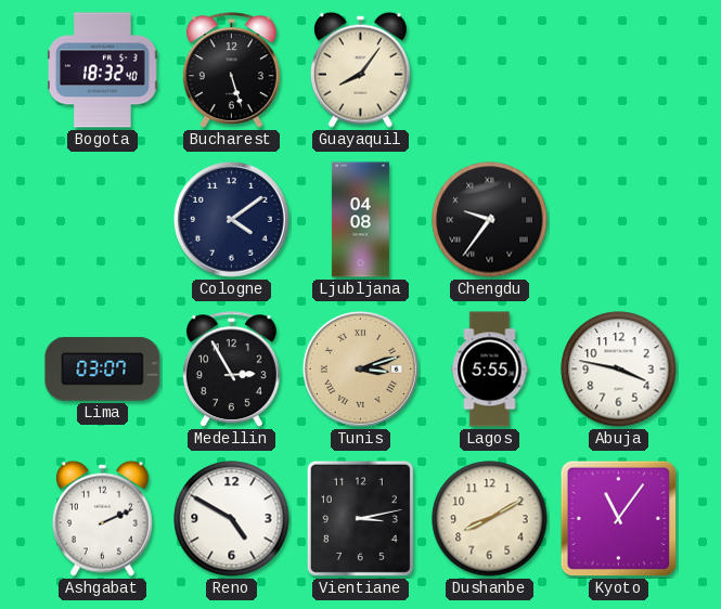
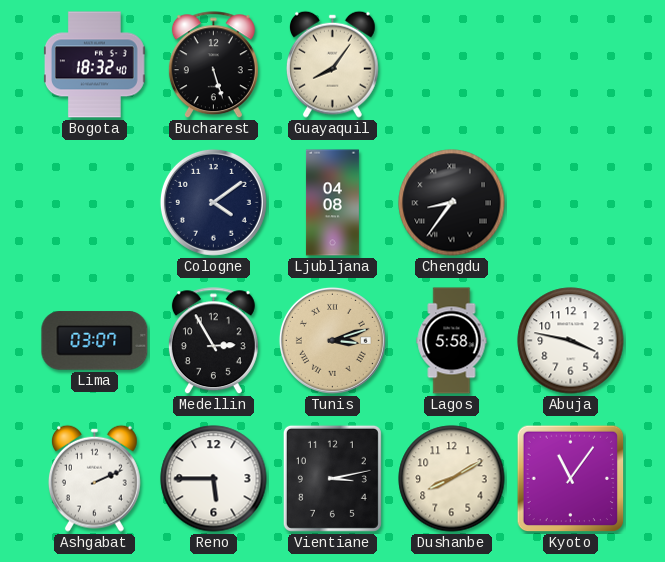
Chengdu: 9:36 -> 8:36 (452, 203)
Lagos: 5:55 -> 5:58 (452, 341)
Reno: 4:50 -> 5:45 (214, 479)
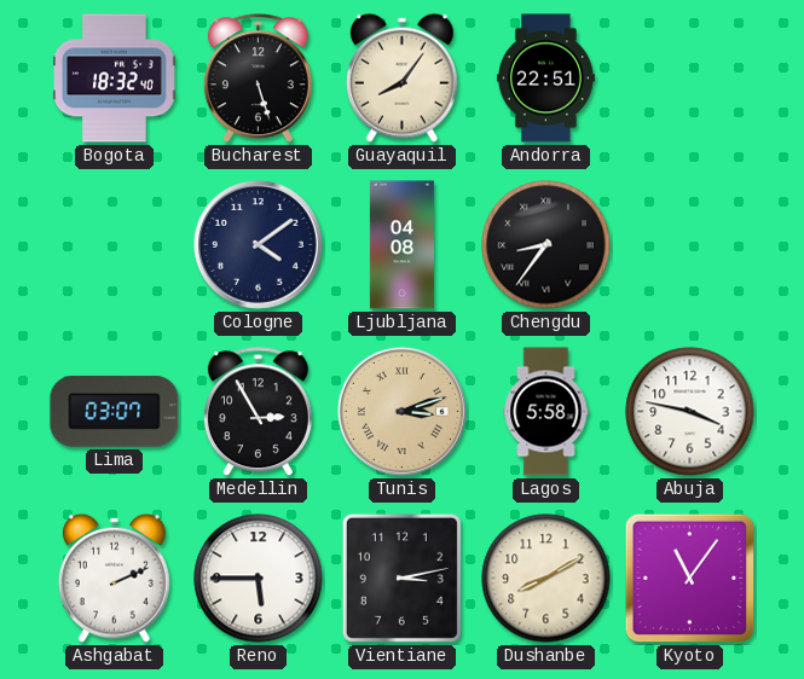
Andorra: none -> 22:51 (545, 79)
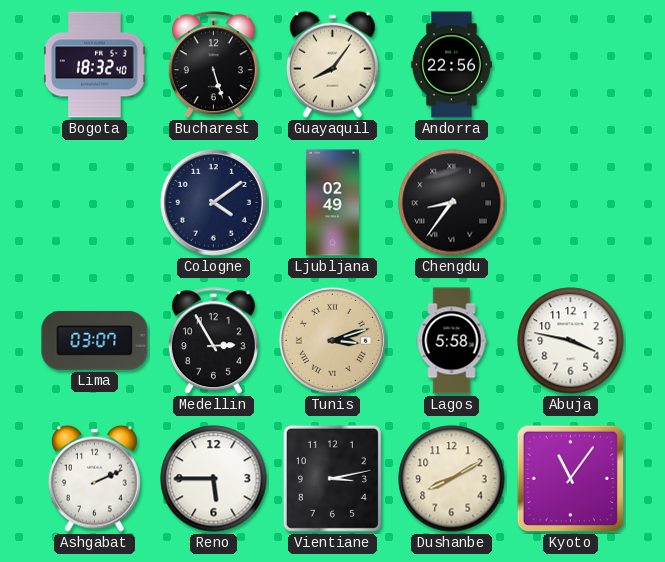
Andorra: 22:51 -> 22:56 (451, 65)
Ljubljana: 04:08 -> 02:49 (332, 203)
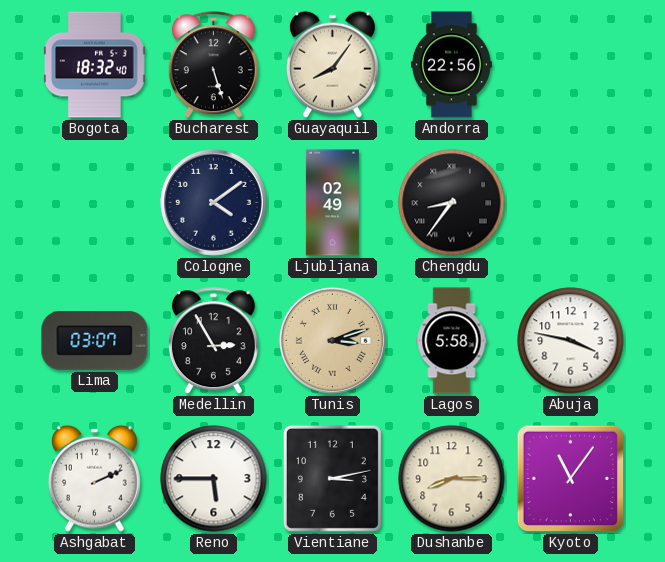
Dushanbe: 8:10 -> 8:15 (452, 479)
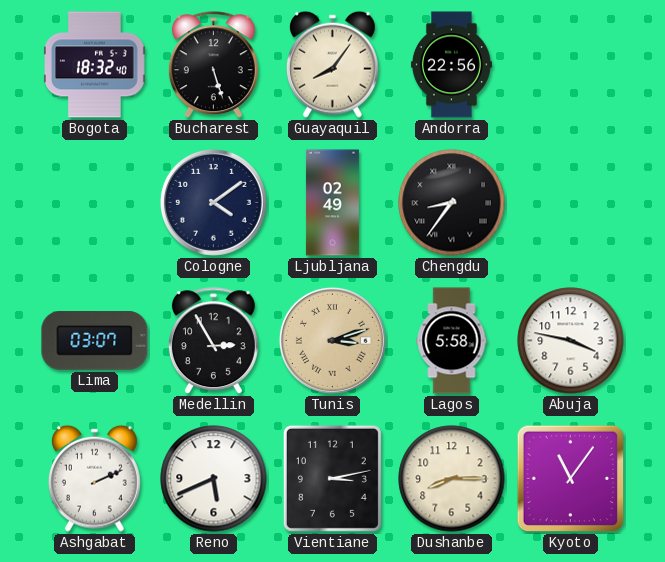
Reno: 5:45 -> 5:41 (214, 479)
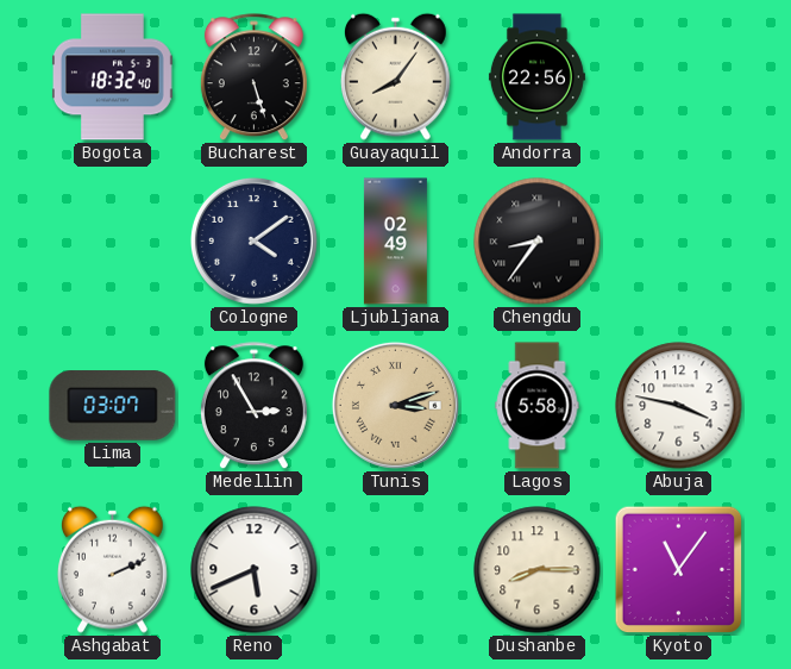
Vientiane: 3:13 -> none (332, 478)
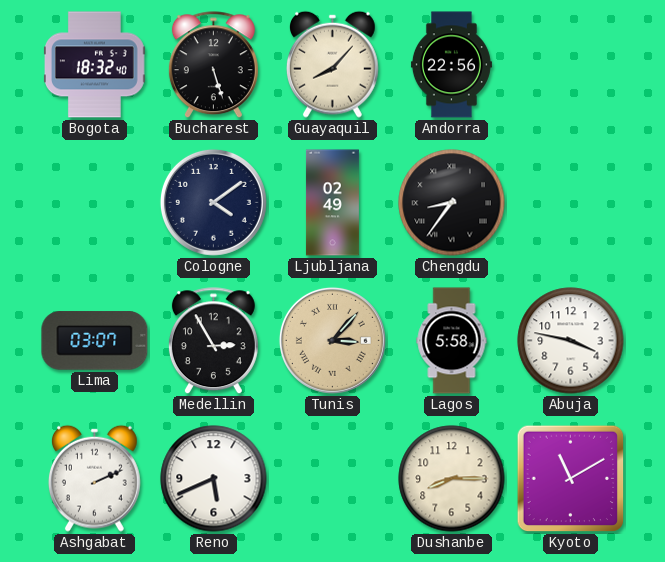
Guayaquil: 8:06 -> 8:07 (332, 64)
Tunis: 3:12 -> 3:07 (332, 340)
Kyoto: 11:06 -> 11:10 (571, 479)
